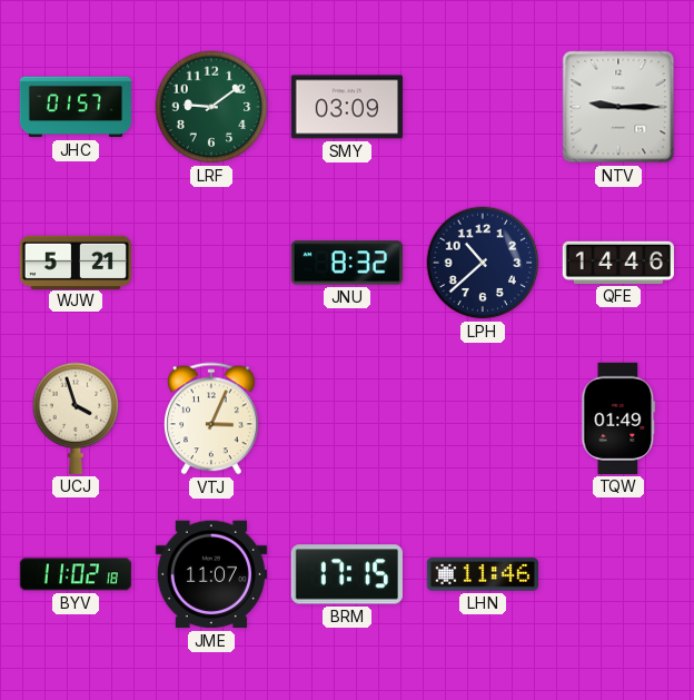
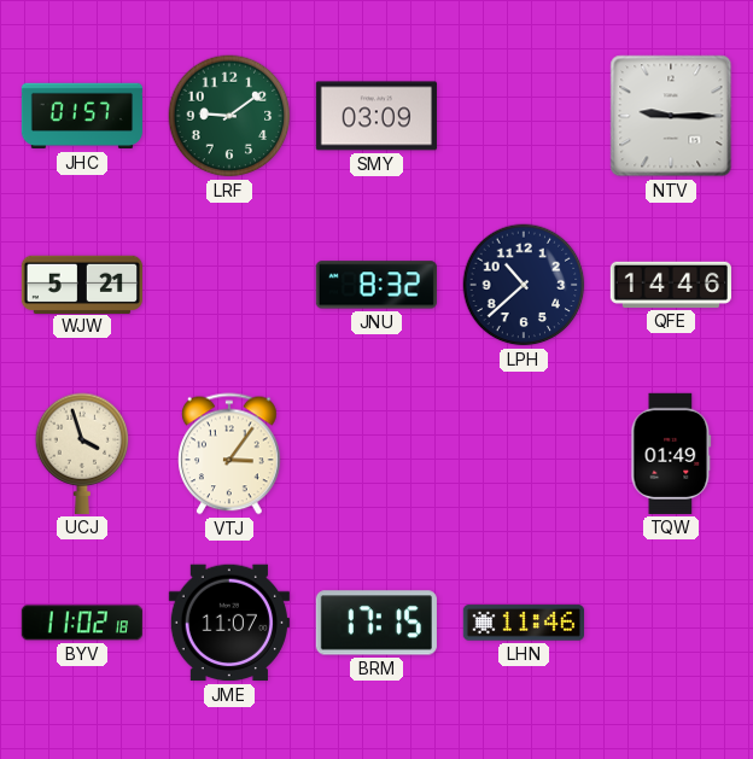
VTJ: 3:04 -> 3:06 (229, 454)
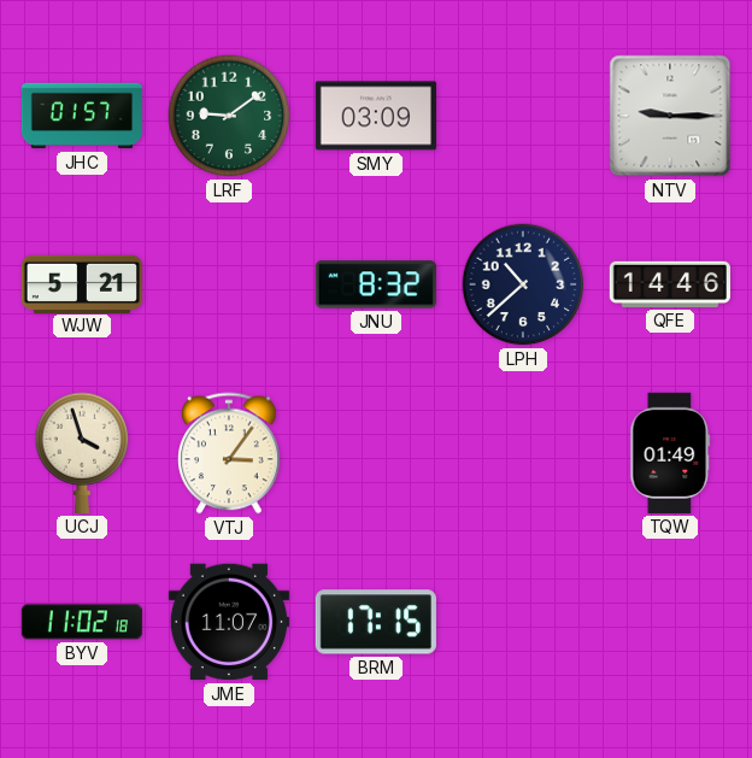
LHN: 11:46 -> none (523, 623)
